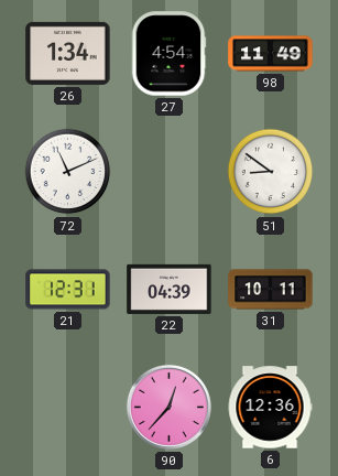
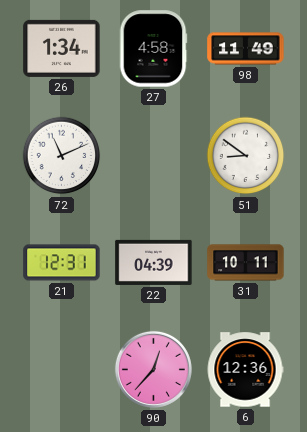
27: 4:54 -> 4:58 (153, 49)
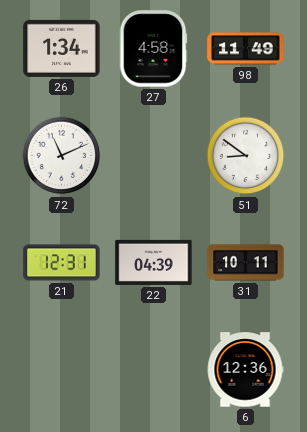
90: 12:37 -> none (153, 369)
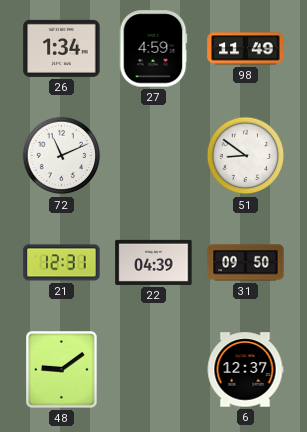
27: 4:58 -> 4:59 (153, 49)
31: 10:11 -> 09:50 (246, 263)
48: none -> 9:09 (62, 370)
6: 12:36 -> 12:37 (245, 370)
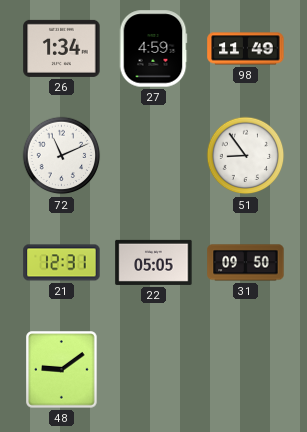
51: 8:51 -> 8:54 (246, 156)
22: 04:39 -> 05:05 (154, 262)
6: 12:37 -> none (245, 370)
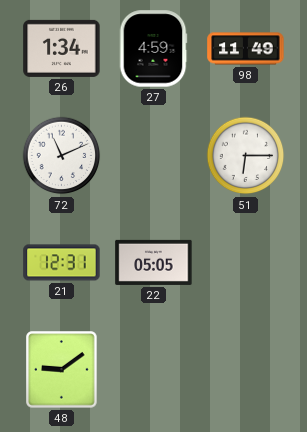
51: 8:54 -> 6:15 (246, 156)
31: 09:50 -> none (246, 263)
